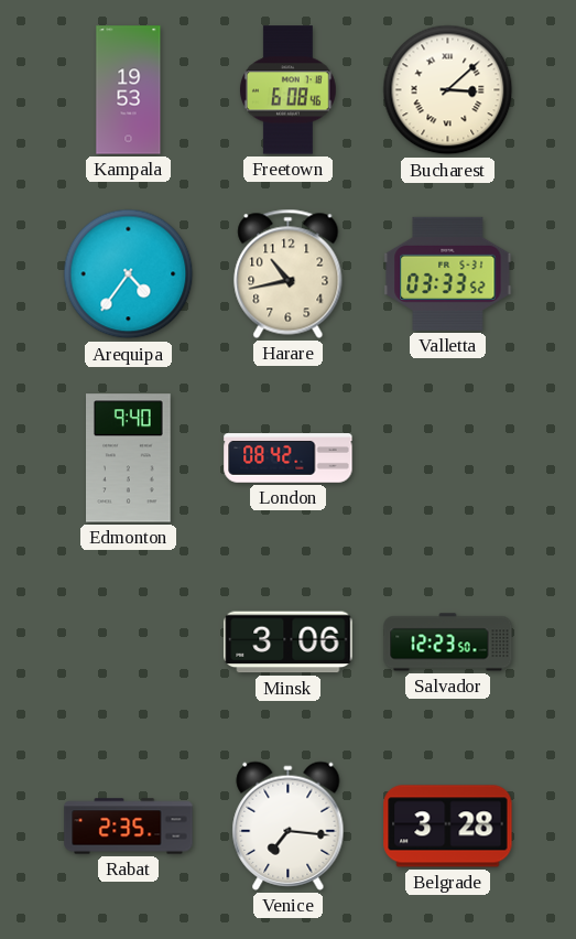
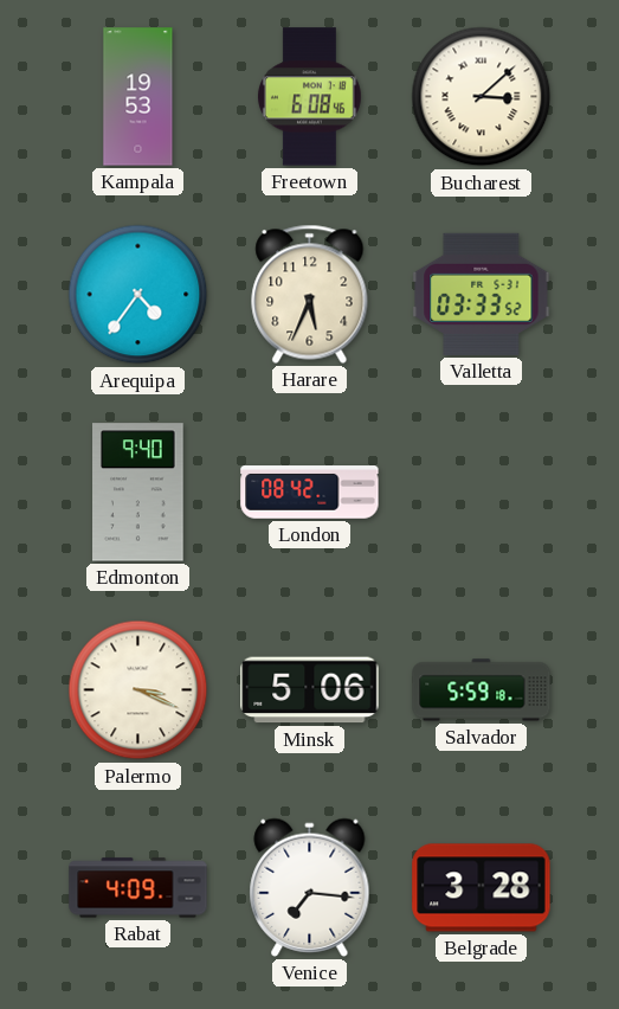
Harare: 10:43 -> 5:34 (310, 294)
Palermo: none -> 3:19 (138, 690)
Minsk: 3:06 -> 5:06 (310, 690)
Salvador: 12:23 -> 5:59 (482, 690)
Rabat: 2:35 -> 4:09 (138, 888)
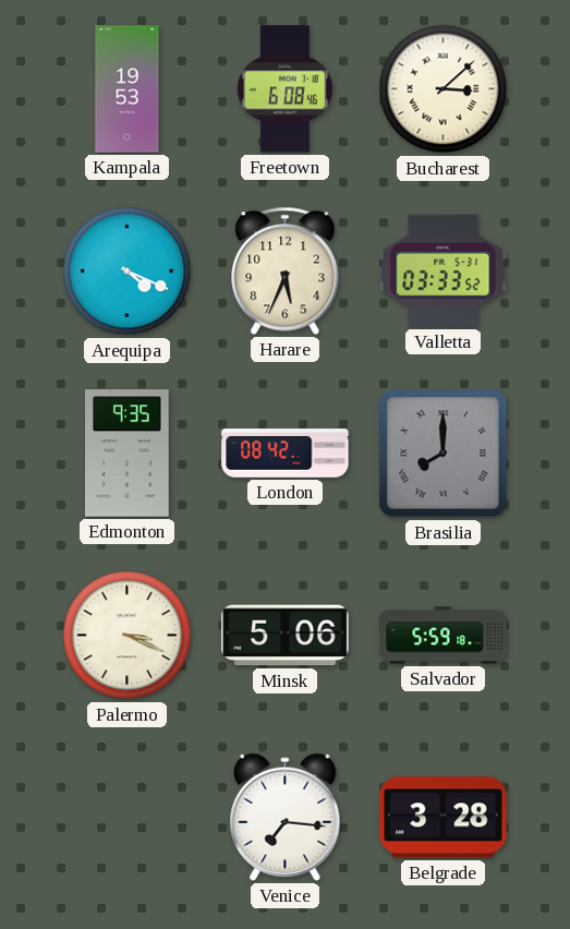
Arequipa: 4:36 -> 4:19 (128, 272)
Edmonton: 9:40 -> 9:35 (128, 454)
Brasilia: none -> 8:00 (444, 454)
Rabat: 4:09 -> none (138, 888)
